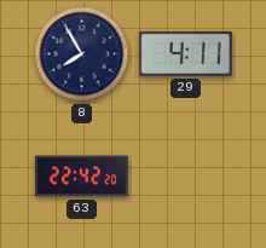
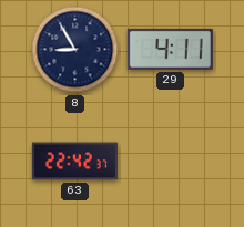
8: 7:55 -> 8:55 (75, 50)
63: 22:42:20 -> 22:42:37 (74, 162)
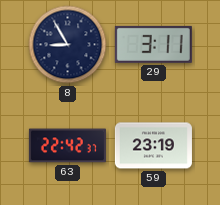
29: 4:11 -> 3:11 (153, 44)
59: none -> 23:19 (153, 146)
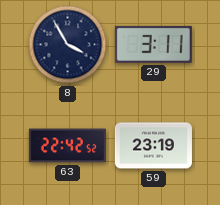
8: 8:55 -> 3:55 (68, 45)
63: 22:42:37 -> 22:42:52 (67, 146)
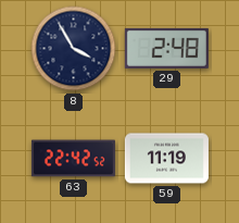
29: 3:11 -> 2:48 (166, 48)
59: 23:19 -> 11:19 (166, 159)
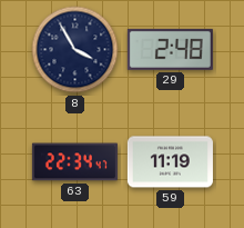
63: 22:42 -> 22:34 (74, 162)
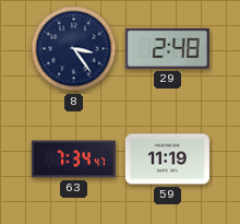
8: 3:55 -> 3:24 (74, 49)
63: 22:34 -> 7:34 (73, 160)
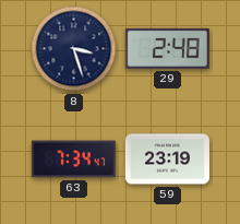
8: 3:24 -> 3:27 (74, 49)
59: 11:19 -> 23:19 (167, 160)
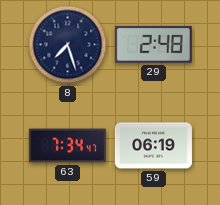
8: 3:27 -> 7:27 (68, 45)
59: 23:19 -> 06:19 (153, 146)
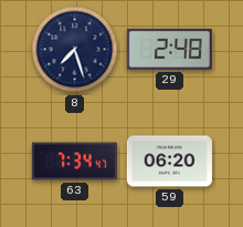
59: 06:19 -> 06:20 (169, 162)
